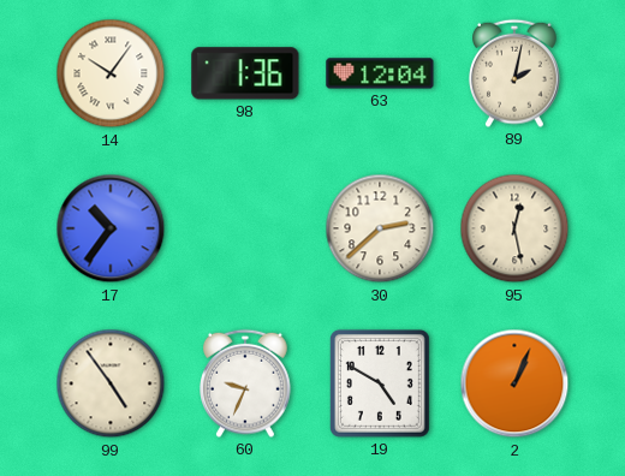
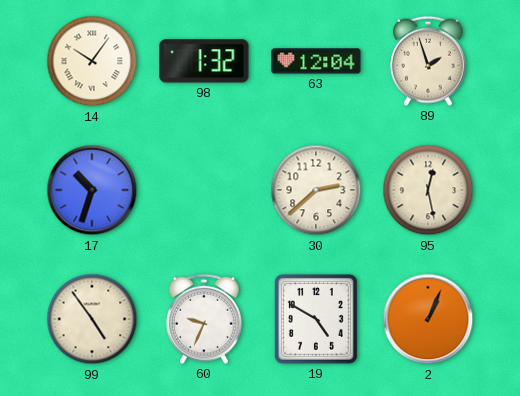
98: 1:36 -> 1:32 (204, 61)
89: 2:02 -> 1:57 (429, 61)
17: 10:36 -> 10:33 (92, 190)
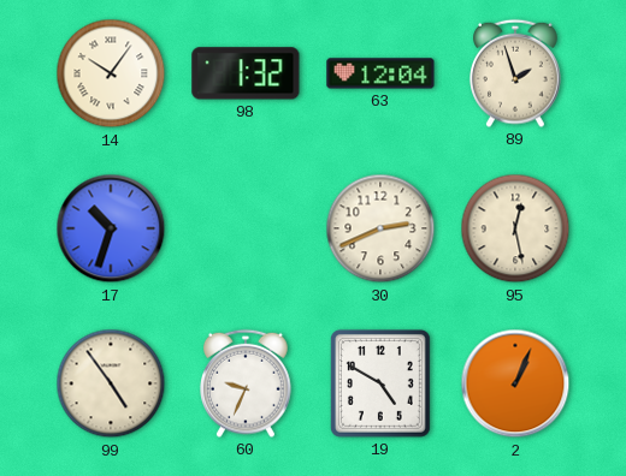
30: 2:38 -> 2:41 (380, 228)
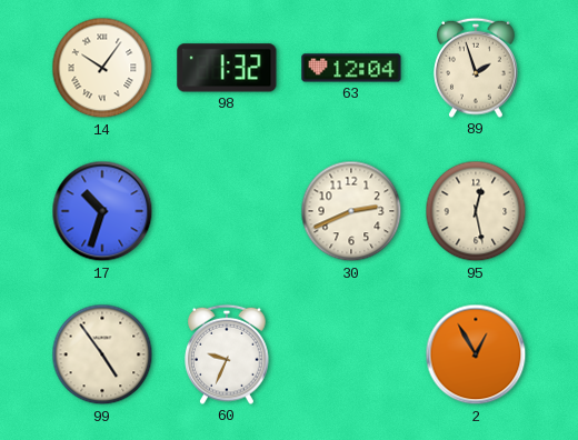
19: 4:50 -> none (380, 383)
2: 1:04 -> 12:55 (476, 354)
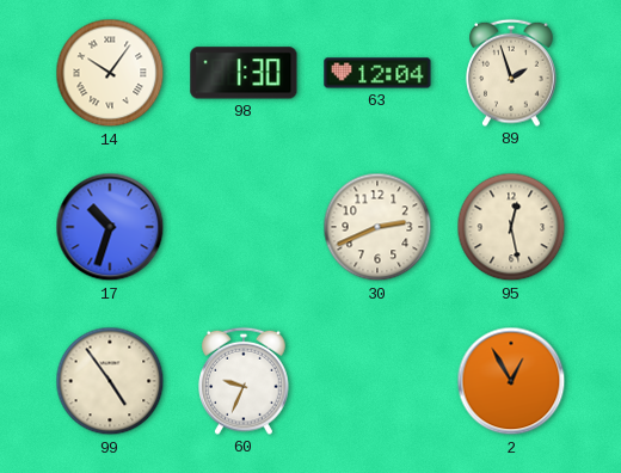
98: 1:32 -> 1:30 (244, 73)
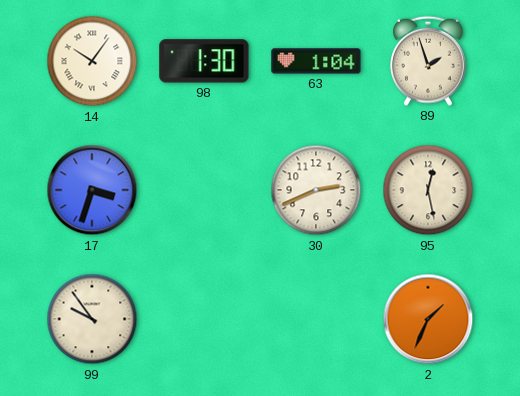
63: 12:04 -> 1:04 (316, 61)
17: 10:33 -> 3:33 (92, 190)
99: 4:54 -> 9:54 (92, 319)
60: 9:34 -> none (245, 381)
2: 12:55 -> 1:34 (428, 319)
